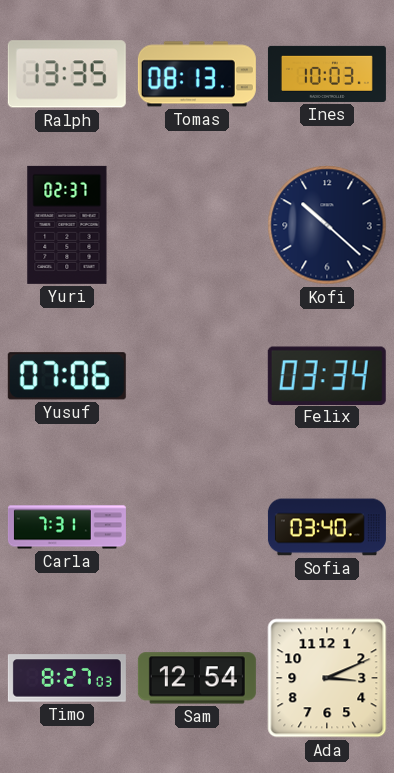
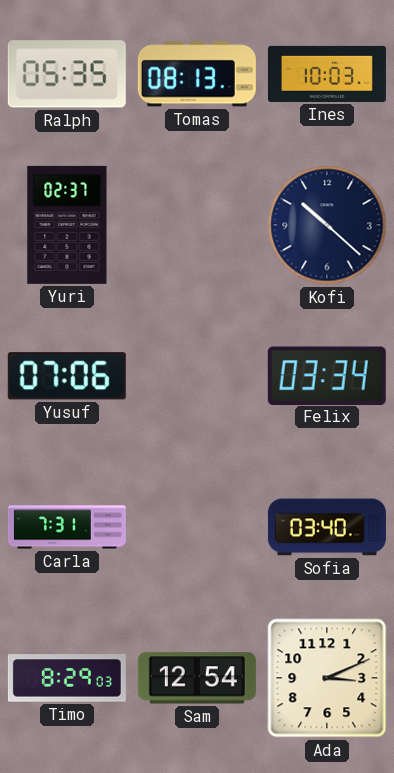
Ralph: 13:35 -> 05:35 (67, 74)
Timo: 8:27 -> 8:29 (67, 678)
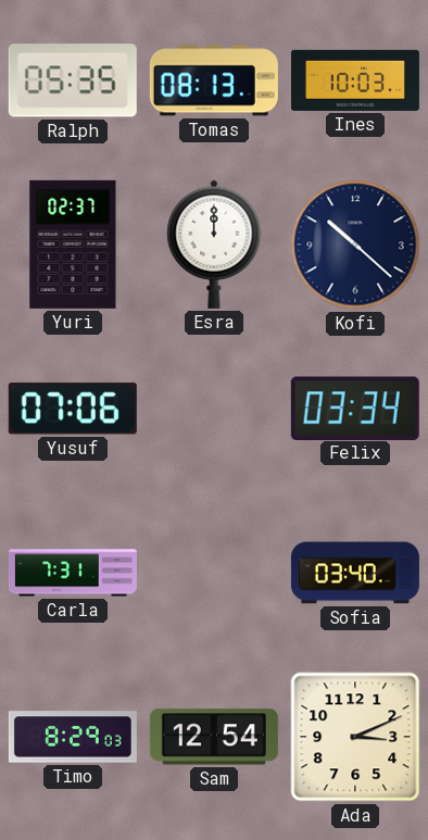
Esra: none -> 12:00 (214, 245)
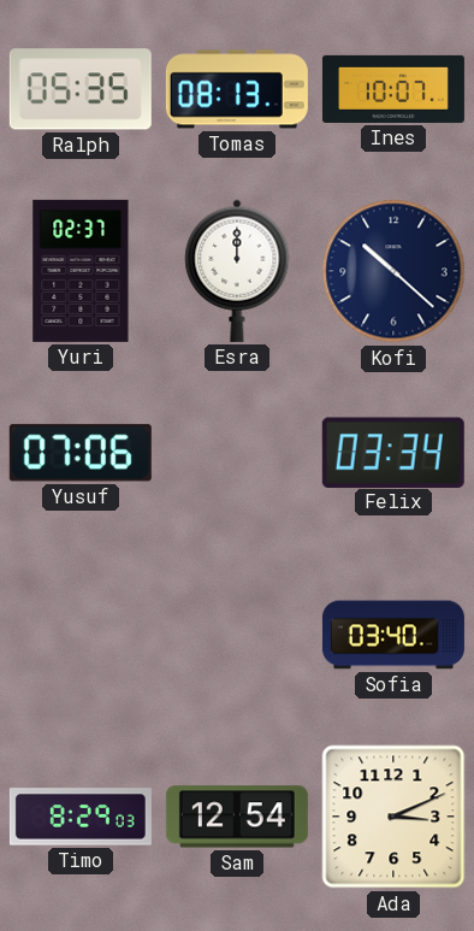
Ines: 10:03 -> 10:07 (393, 89)
Carla: 7:31 -> none (73, 573)
